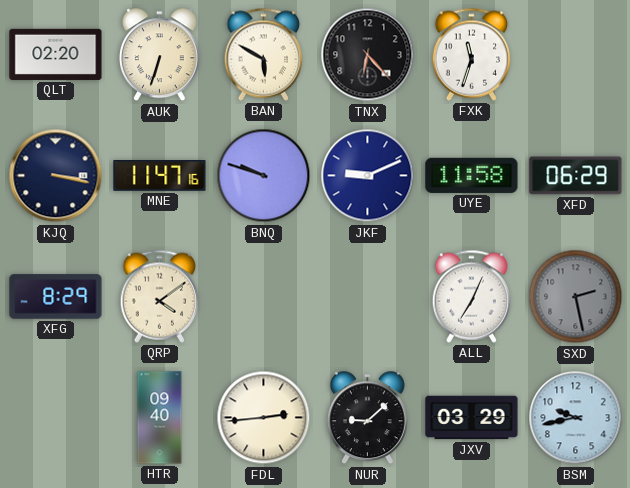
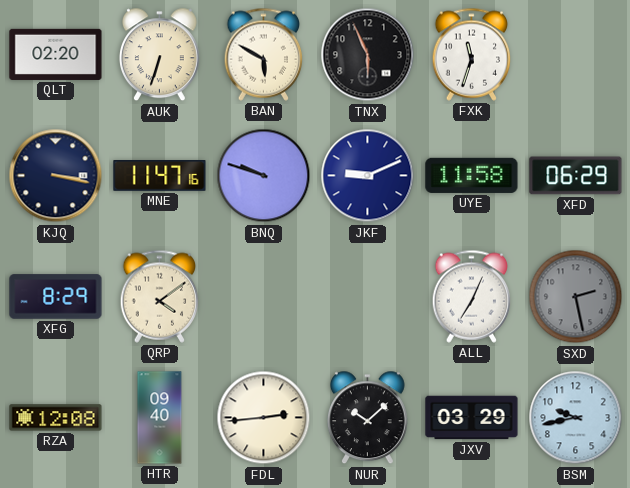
TNX: 6:23 -> 5:56 (368, 55)
RZA: none -> 12:08 (56, 418)
NUR: 9:08 -> 10:08 (367, 418)
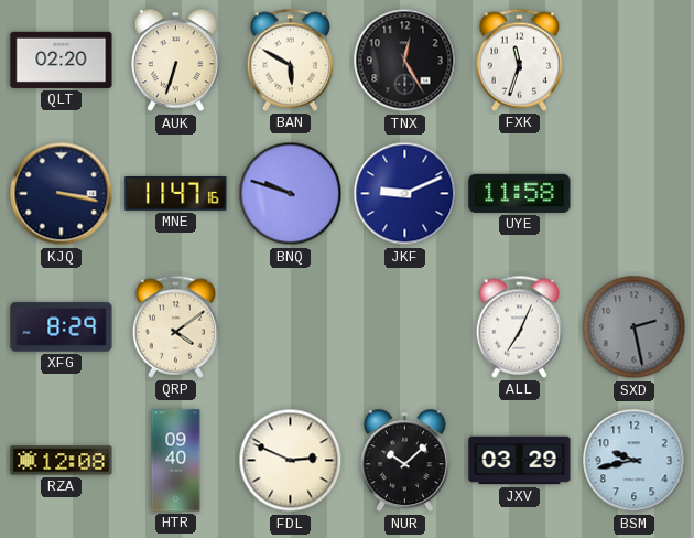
TNX: 5:56 -> 12:25 (405, 61)
XFD: 06:29 -> none (576, 176)
FDL: 2:44 -> 2:49 (291, 461)
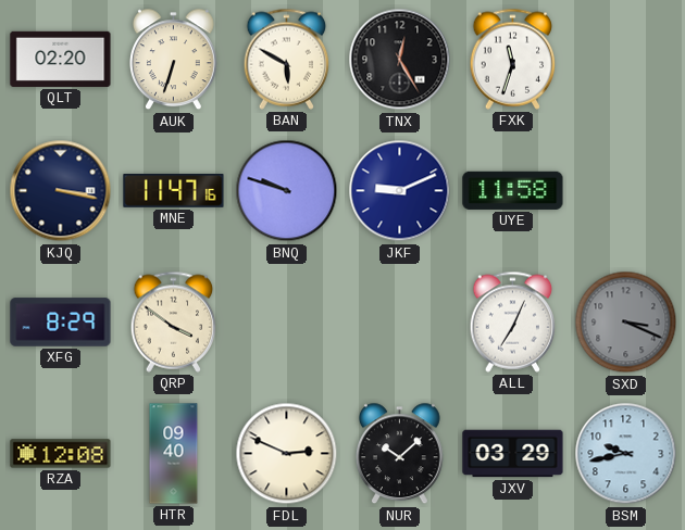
QRP: 4:09 -> 3:51 (174, 321)
SXD: 2:28 -> 3:19 (626, 323)
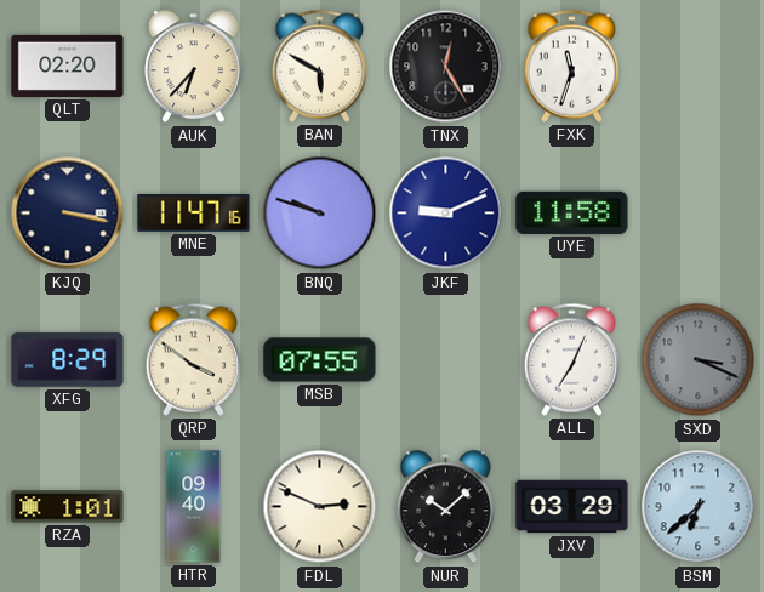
AUK: 6:33 -> 6:37 (193, 67)
MSB: none -> 07:55 (320, 360)
RZA: 12:08 -> 1:01 (68, 507)
BSM: 9:43 -> 6:38 (699, 507)
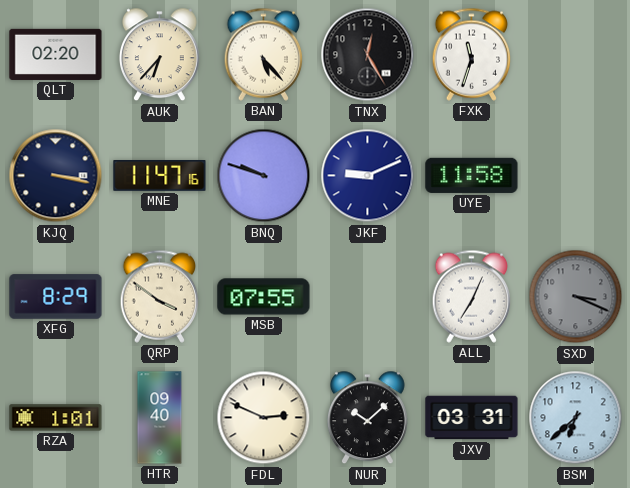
BAN: 5:50 -> 5:23 (264, 54)
JXV: 03:29 -> 03:31 (472, 418)
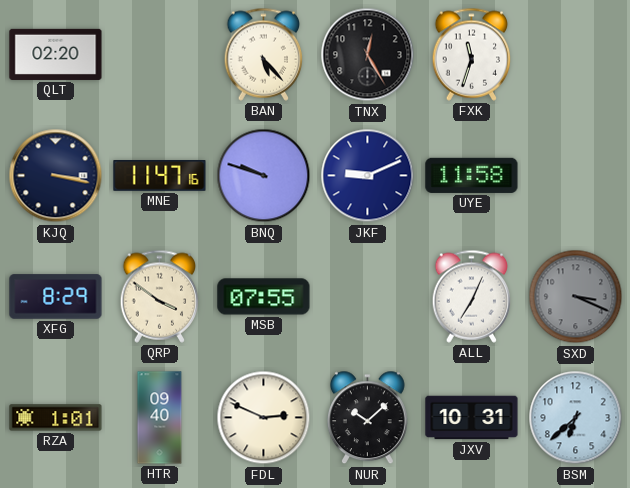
AUK: 6:37 -> none (159, 55)
JXV: 03:31 -> 10:31 (472, 418)
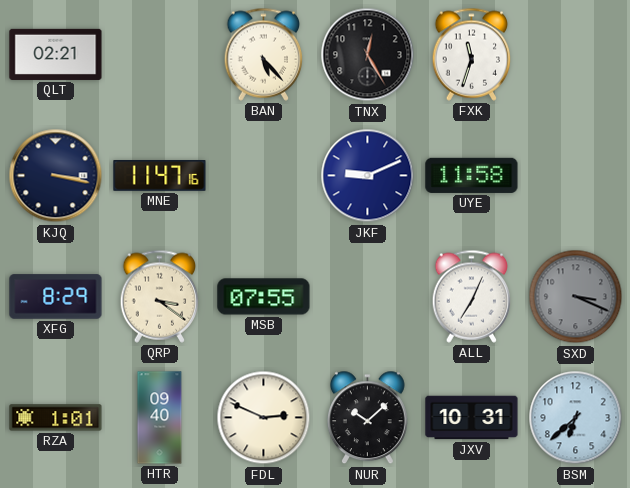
QLT: 02:20 -> 02:21 (56, 54)
BNQ: 9:48 -> none (264, 176)
QRP: 3:51 -> 3:21 (160, 296)
